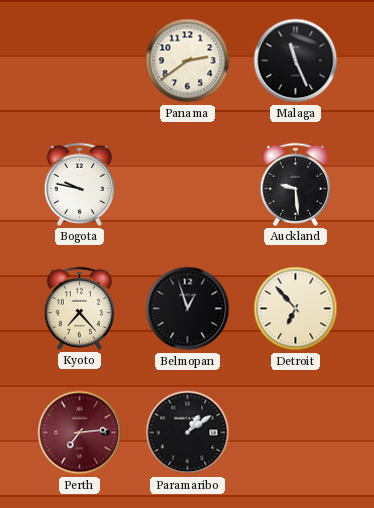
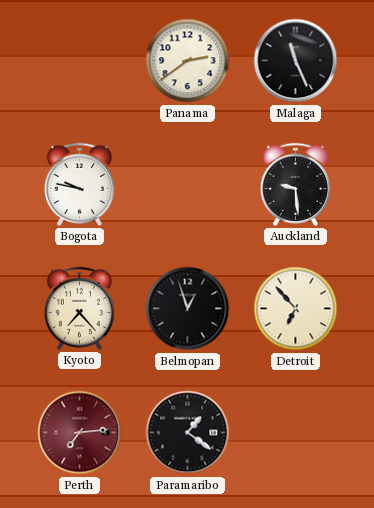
Paramaribo: 1:09 -> 1:21 (188, 433)
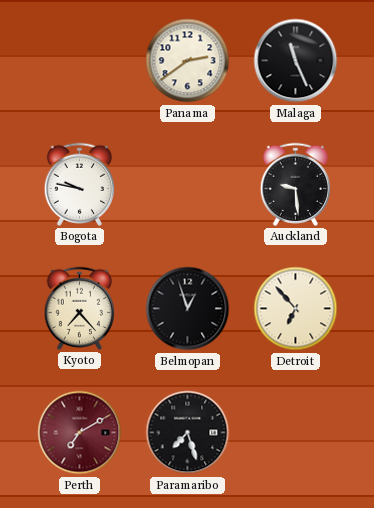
Perth: 7:14 -> 7:10 (80, 433)
Paramaribo: 1:21 -> 7:27 (188, 433)
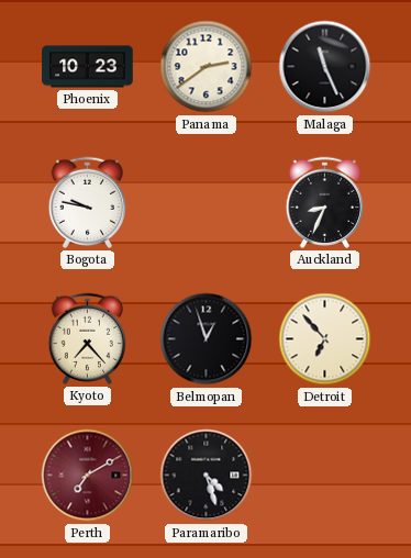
Phoenix: none -> 10:23 (88, 67)
Auckland: 9:29 -> 8:34 (325, 202)
Paramaribo: 7:27 -> 4:27 (207, 476)
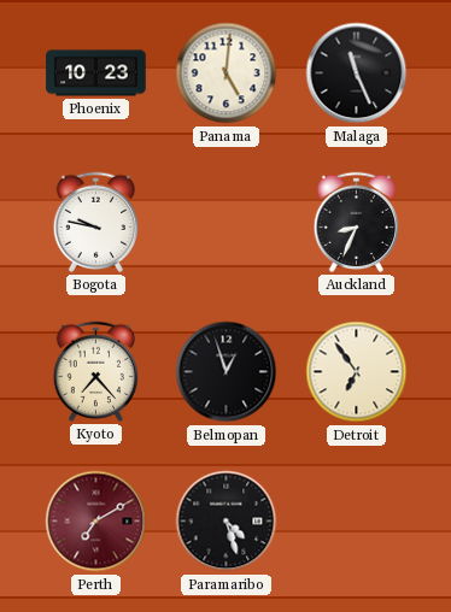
Panama: 2:39 -> 5:01 (227, 73)
Detroit: 6:53 -> 6:54 (357, 372)
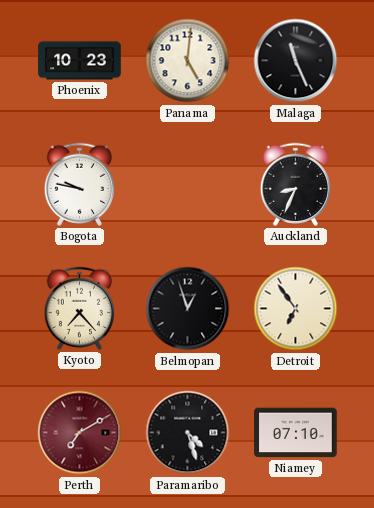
Niamey: none -> 07:10 (296, 433)
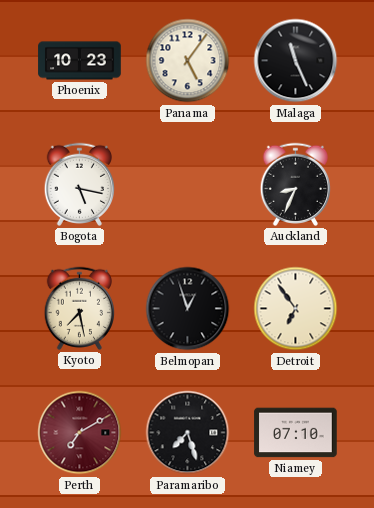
Panama: 5:01 -> 5:06 (188, 61)
Bogota: 9:47 -> 5:17 (80, 184)
Kyoto: 7:23 -> 7:28 (80, 308)
Paramaribo: 4:27 -> 7:27 (188, 433)
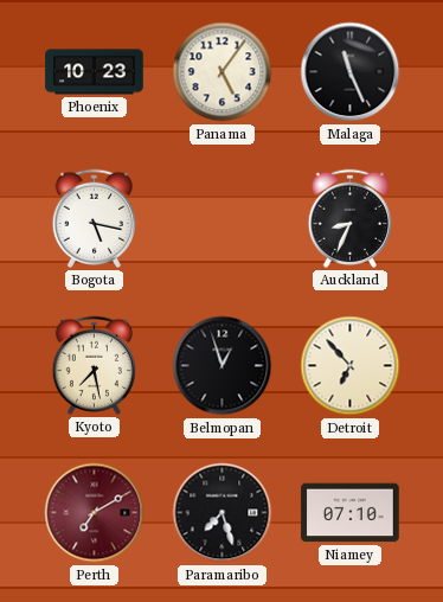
Detroit: 6:54 -> 6:53 (351, 366)
